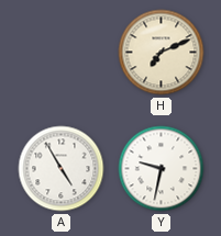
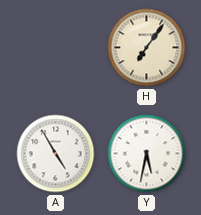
H: 7:11 -> 7:06 (147, 48)
Y: 9:32 -> 5:32 (147, 154)
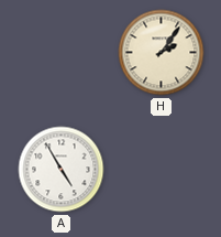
H: 7:06 -> 2:06 (162, 53)
Y: 5:32 -> none (147, 154)
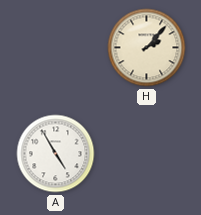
H: 2:06 -> 2:07 (147, 48)
